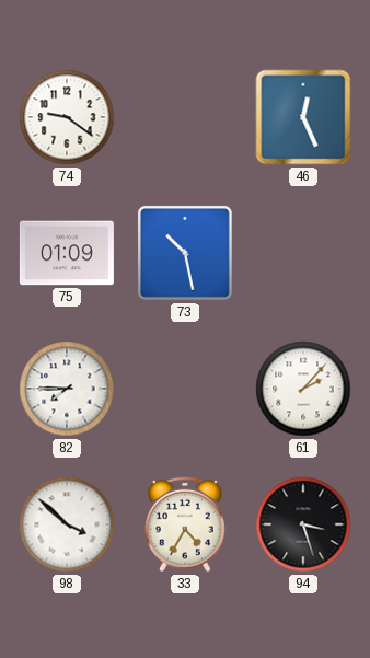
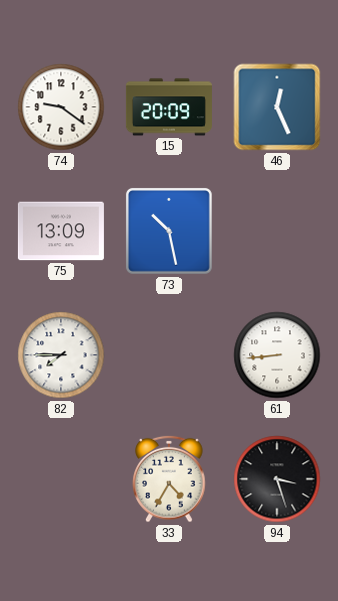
15: none -> 20:09 (169, 107)
75: 01:09 -> 13:09 (61, 231)
61: 2:07 -> 8:44 (277, 355)
98: 3:52 -> none (67, 524)
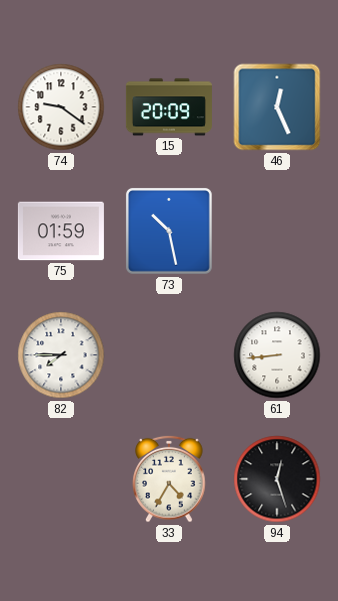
75: 13:09 -> 01:59 (61, 231)
94: 3:27 -> 12:27 (277, 479)
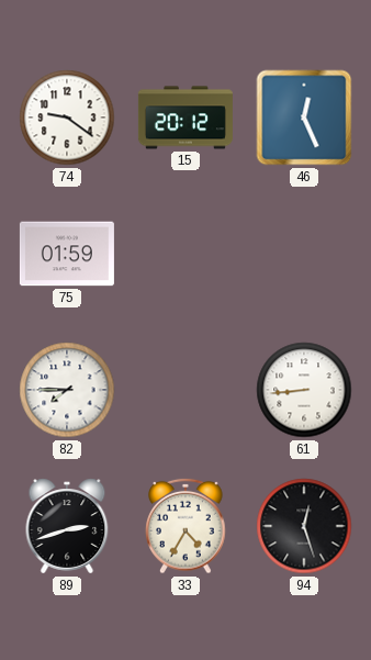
15: 20:09 -> 20:12 (185, 118)
73: 10:28 -> none (169, 231)
89: none -> 2:42 (67, 526)
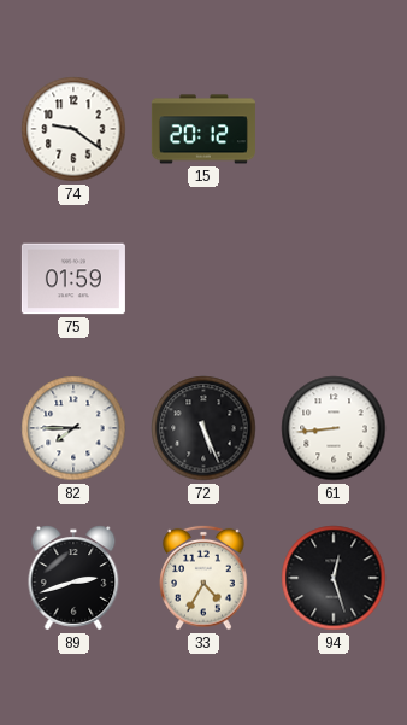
46: 12:26 -> none (304, 118)
72: none -> 5:26 (203, 428)
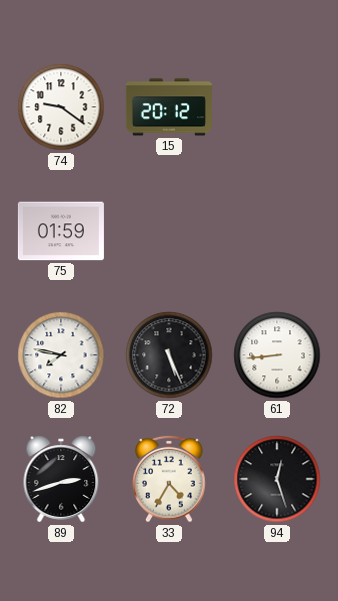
82: 7:45 -> 7:47 (61, 355)
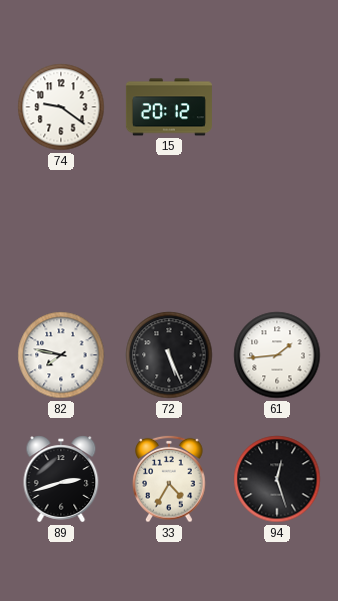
75: 01:59 -> none (61, 231)
61: 8:44 -> 1:44 (277, 355)
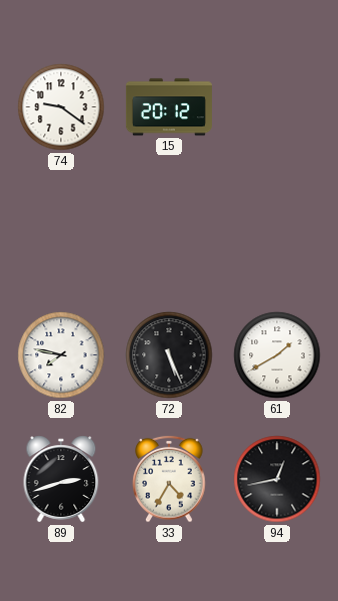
61: 1:44 -> 1:40 (277, 355)
94: 12:27 -> 12:43 (277, 479)
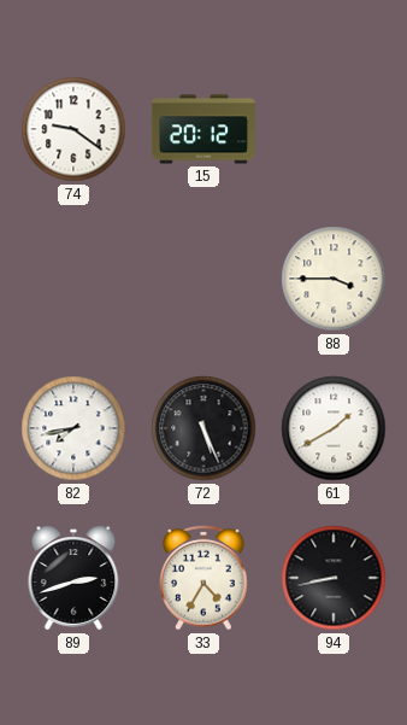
88: none -> 3:45 (334, 279)
82: 7:47 -> 7:43 (73, 428)
94: 12:43 -> 8:43 (334, 578)
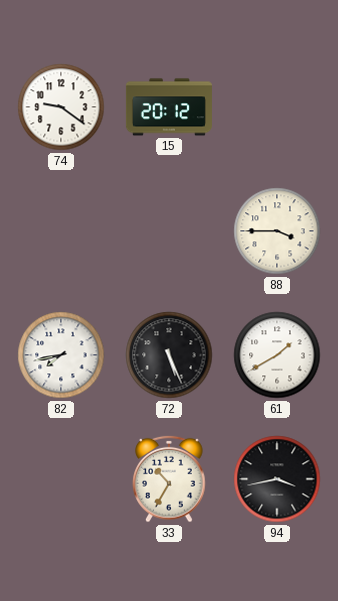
89: 2:42 -> none (73, 578)
33: 4:35 -> 10:35 (169, 479)
94: 8:43 -> 3:43 (277, 479)
